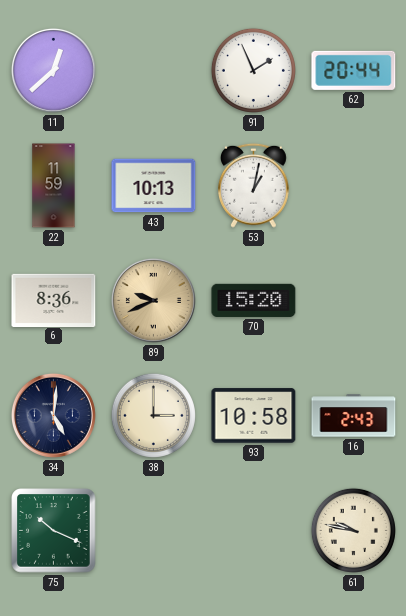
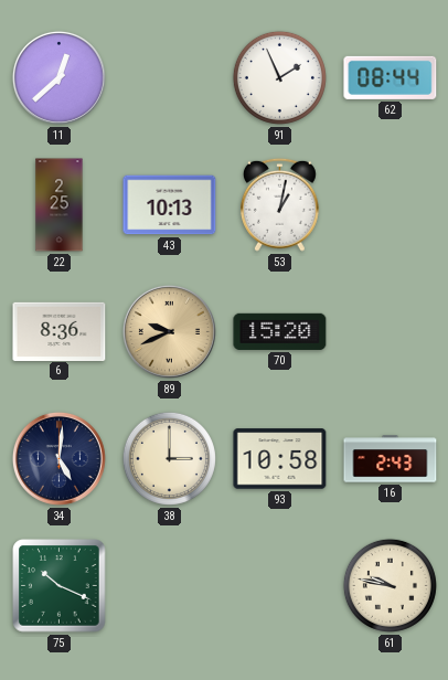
62: 20:44 -> 08:44 (391, 77)
22: 11:59 -> 2:25 (60, 205)
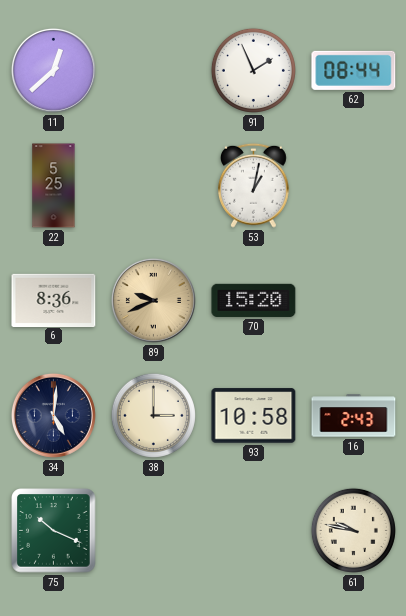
22: 2:25 -> 5:25 (54, 186)
43: 10:13 -> none (170, 205)
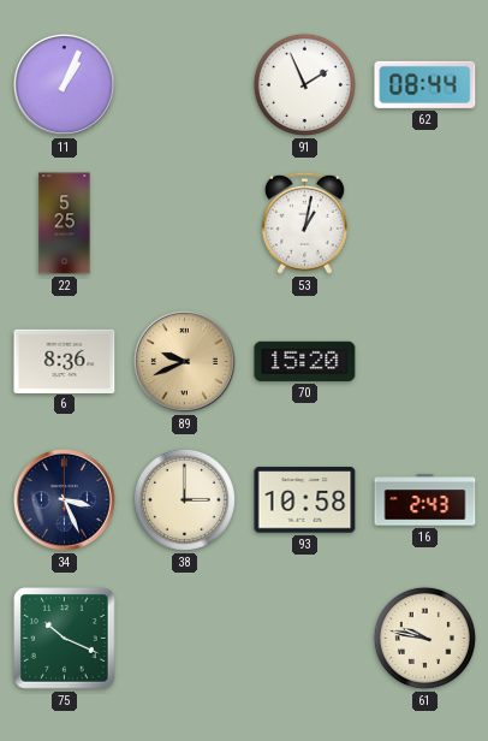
11: 12:38 -> 1:04 (64, 84)
34: 5:01 -> 3:26 (64, 499)
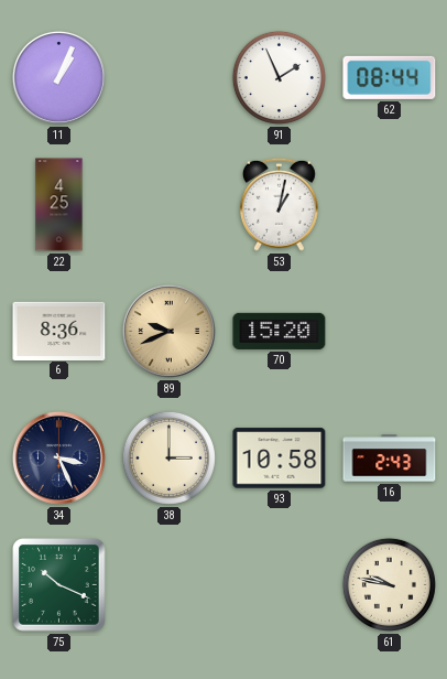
22: 5:25 -> 4:25 (59, 205)
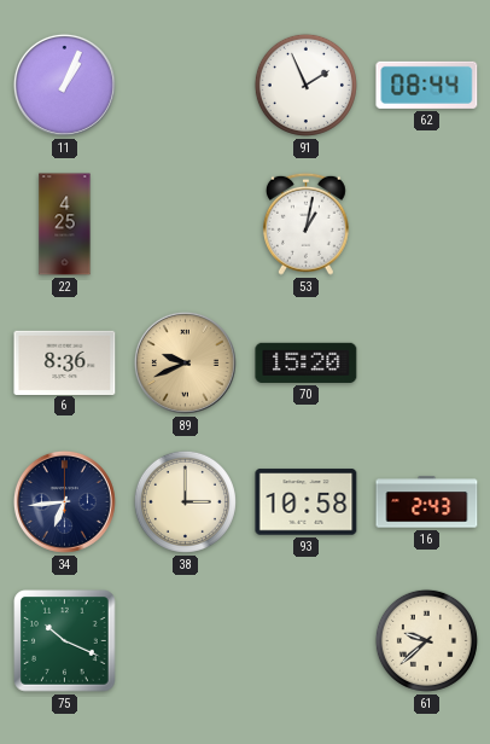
34: 3:26 -> 6:44 (64, 501)
61: 9:47 -> 9:38 (426, 640)
